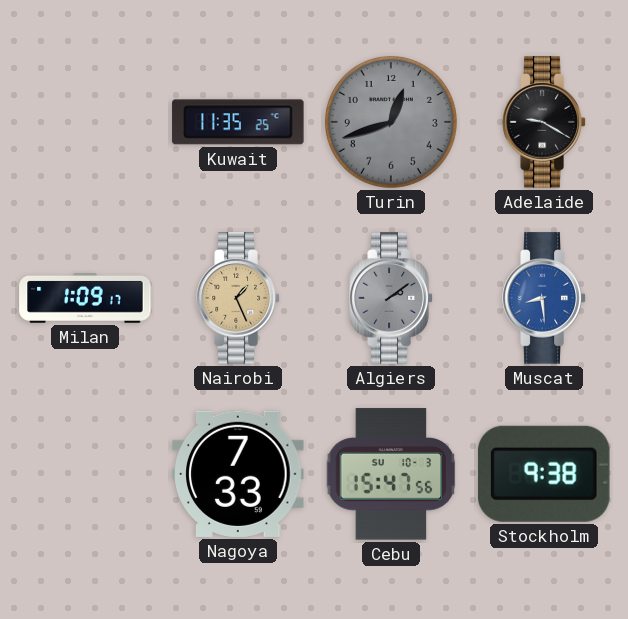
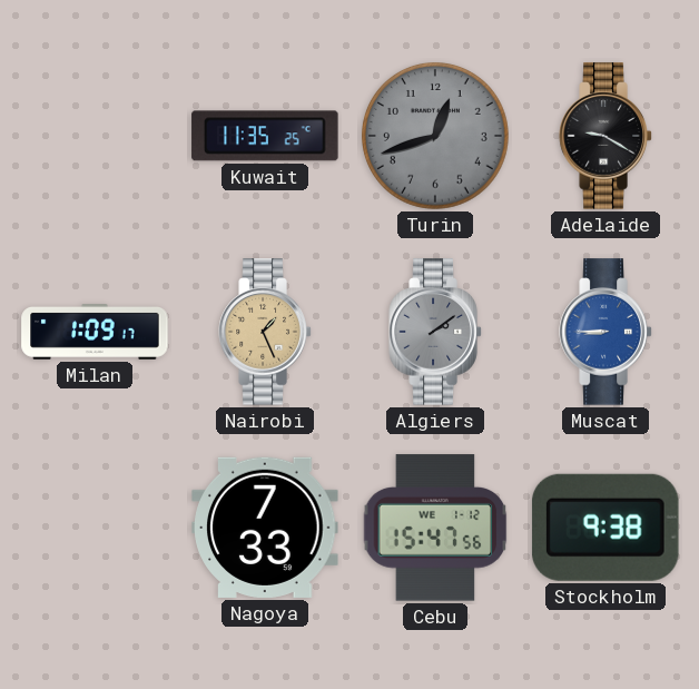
Muscat: 8:29 -> 8:45 (606, 332)
Cebu date: SU 10-3 -> WE 1-12 (435, 528)
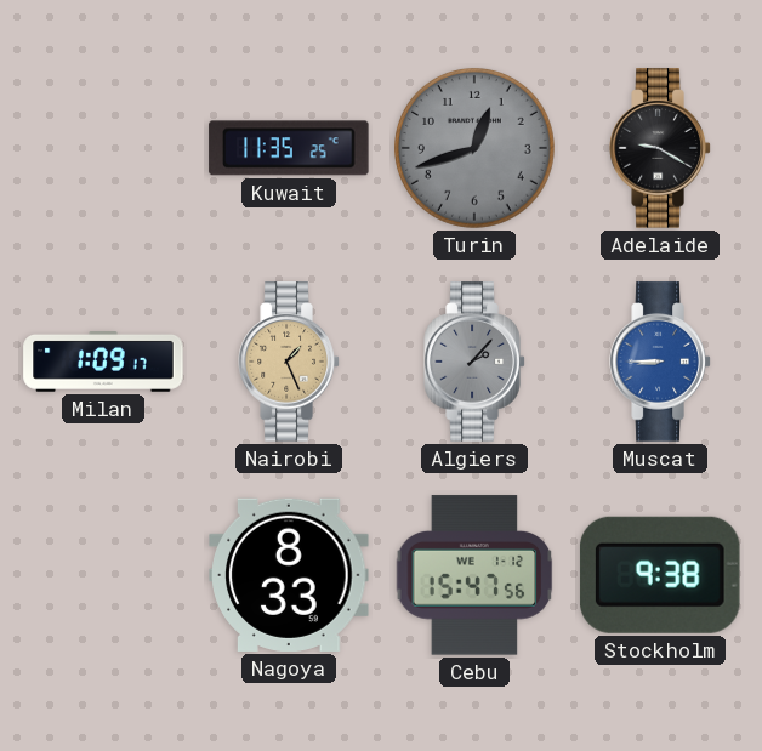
Algiers: 2:09 -> 2:07 (474, 362)
Nagoya: 7:33 -> 8:33 (289, 575)
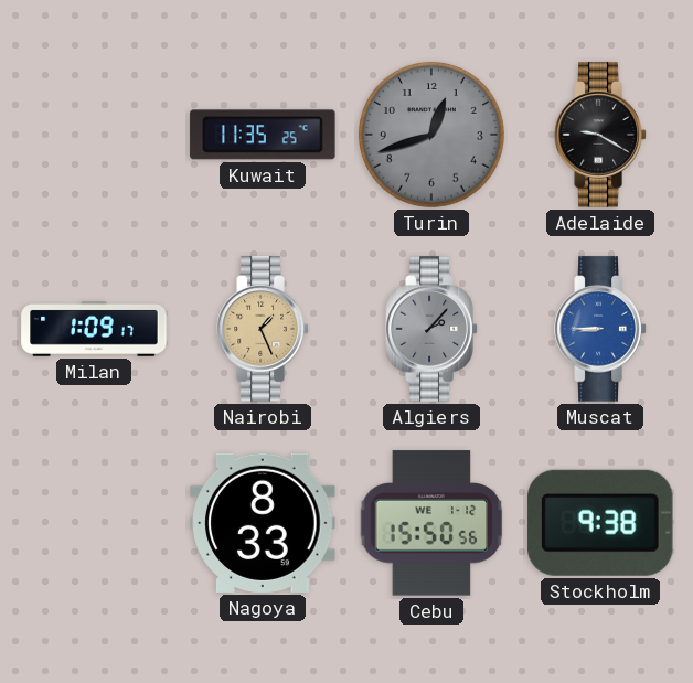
Cebu: 15:47 -> 15:50 (431, 523)
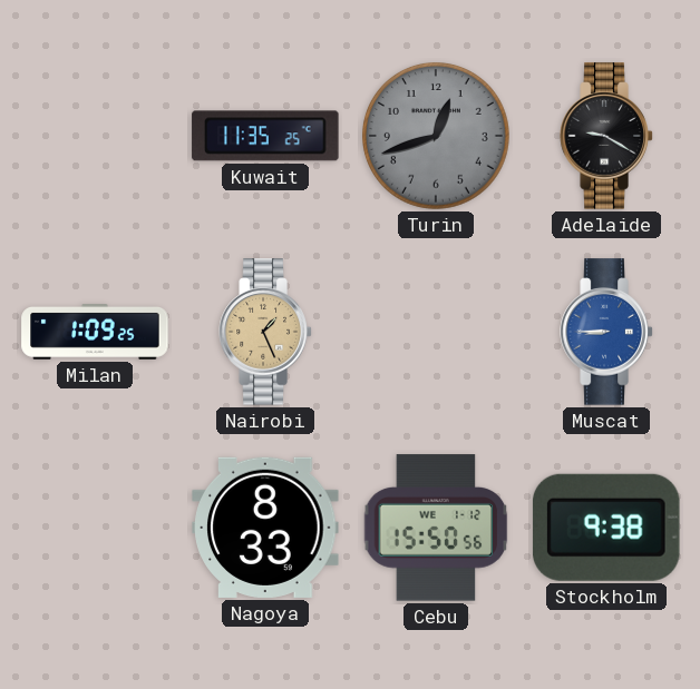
Milan: 1:09:17 -> 1:09:25 (95, 333)
Algiers: 2:07 -> none (431, 329)
